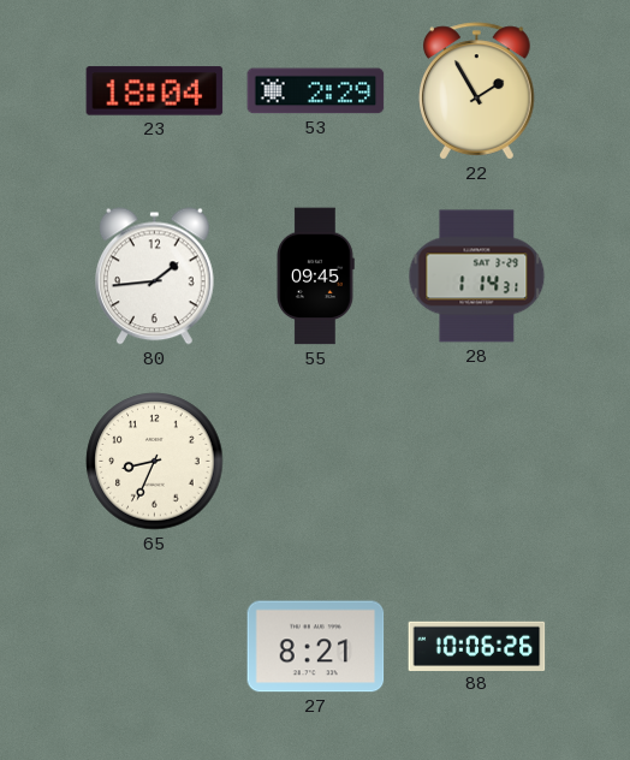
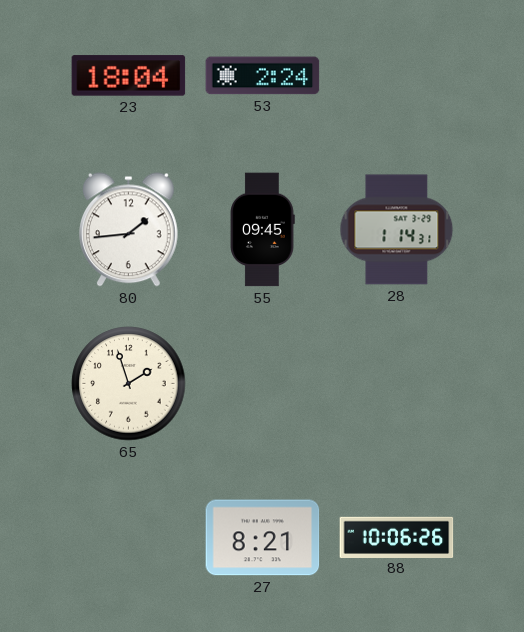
53: 2:29 -> 2:24 (263, 76)
22: 1:55 -> none (477, 91)
65: 8:34 -> 1:57 (129, 384)
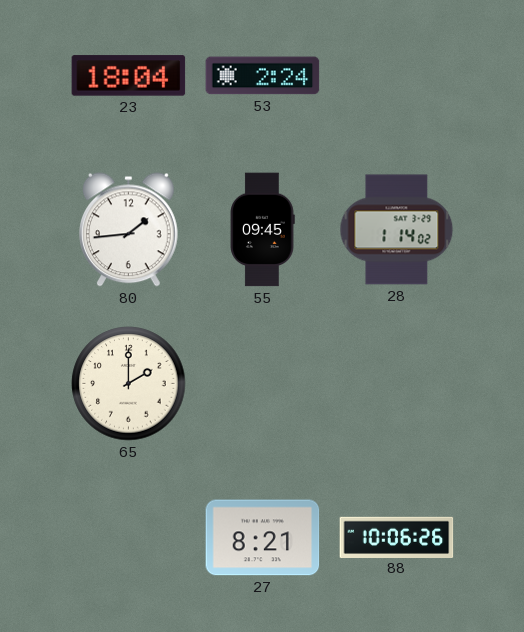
28: 1:14:31 -> 1:14:02 (397, 230)
65: 1:57 -> 2:00 (129, 384)
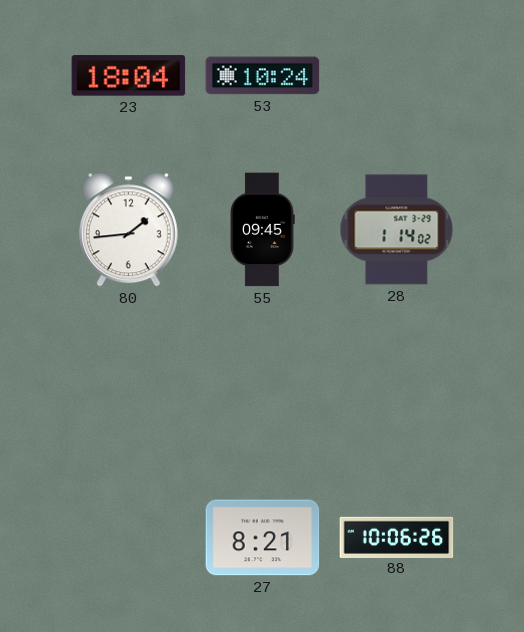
53: 2:24 -> 10:24 (263, 76)
65: 2:00 -> none (129, 384)
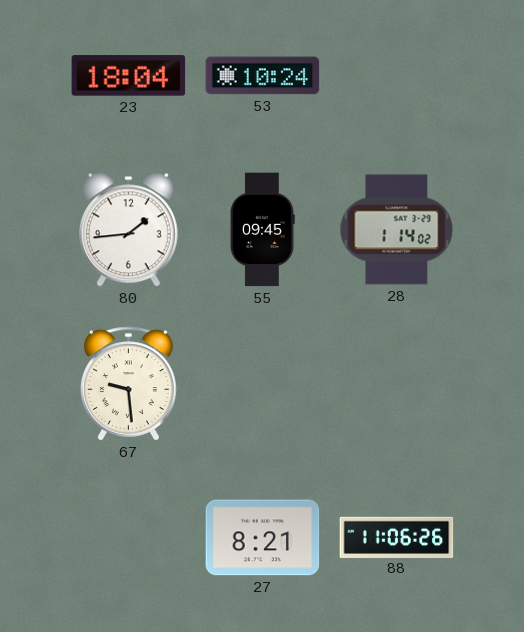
67: none -> 9:29 (129, 384)
88: 10:06 -> 11:06 (397, 537)
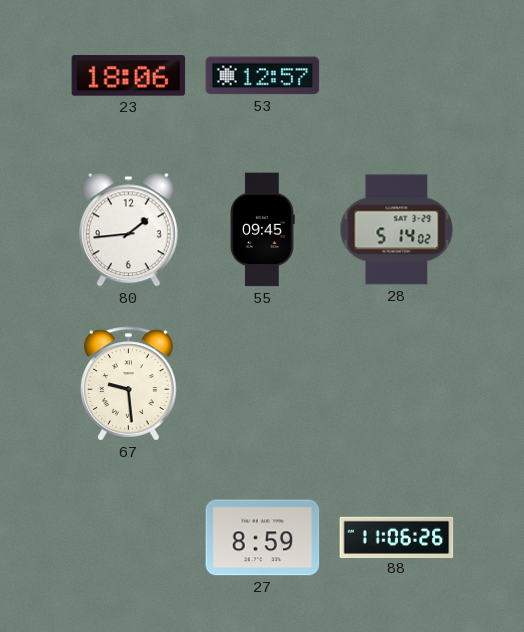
23: 18:04 -> 18:06 (129, 76)
53: 10:24 -> 12:57 (263, 76)
28: 1:14 -> 5:14 (397, 230)
27: 8:21 -> 8:59 (263, 538)
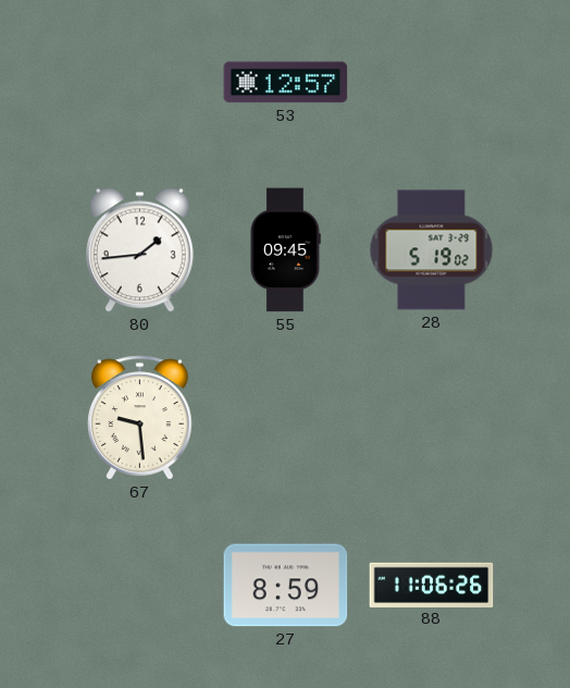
23: 18:06 -> none (129, 76)
28: 5:14 -> 5:19 (432, 250)
